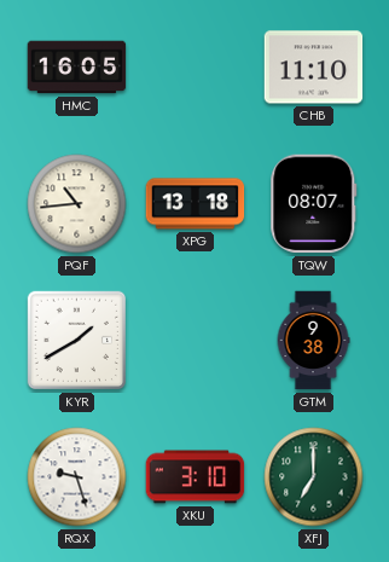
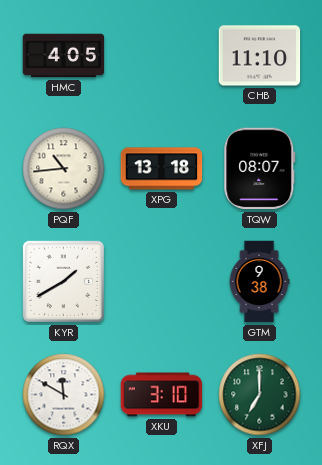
HMC: 16:05 -> 4:05 (64, 56)
RQX: 9:27 -> 11:50 (64, 395)
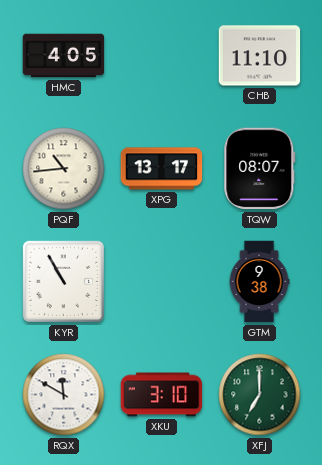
XPG: 13:18 -> 13:17 (162, 169)
KYR: 1:40 -> 10:55 (63, 282)
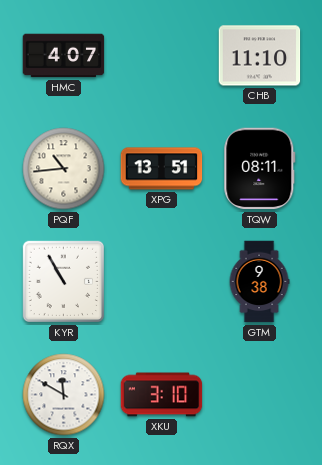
HMC: 4:05 -> 4:07 (64, 56)
XPG: 13:17 -> 13:51 (162, 169)
TQW: 08:07 -> 08:11 (260, 169)
XFJ: 7:00 -> none (260, 395)
